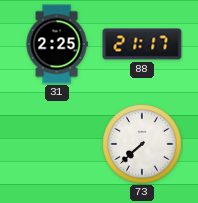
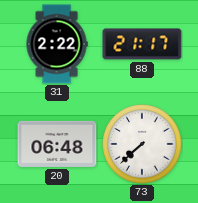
31: 2:25 -> 2:22 (57, 44)
20: none -> 06:48 (57, 144)
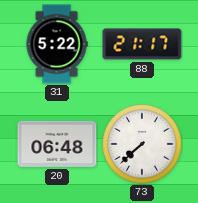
31: 2:22 -> 5:22 (57, 44)
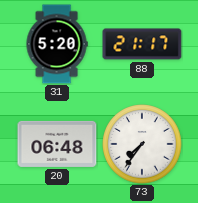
31: 5:22 -> 5:20 (57, 44)
73: 7:38 -> 7:36 (142, 144)
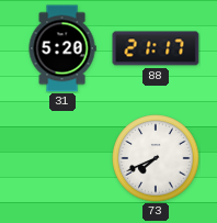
20: 06:48 -> none (57, 144)
73: 7:36 -> 7:41 (156, 158)
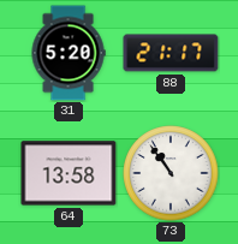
64: none -> 13:58 (69, 173)
73: 7:41 -> 10:54 (171, 173)
